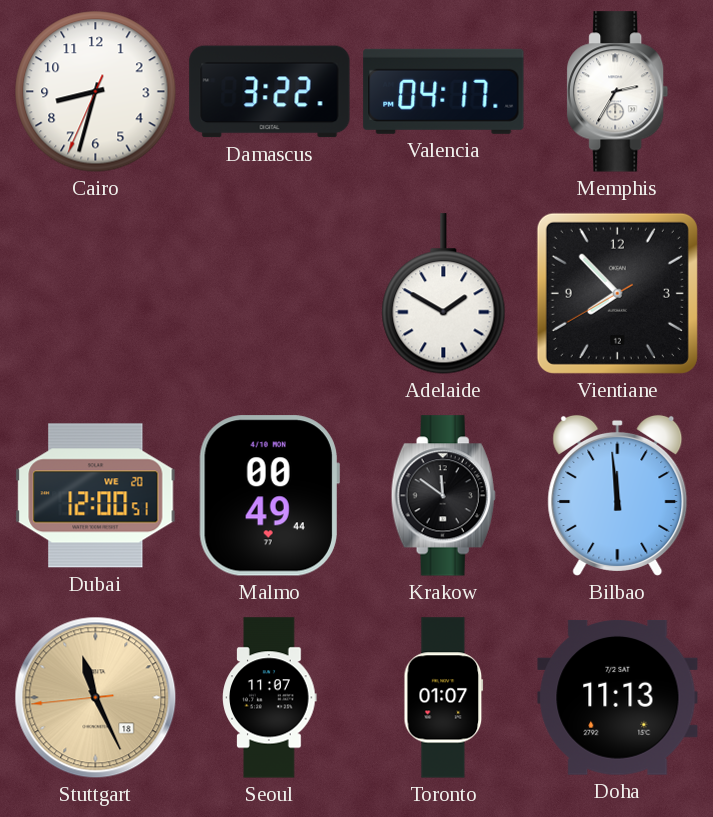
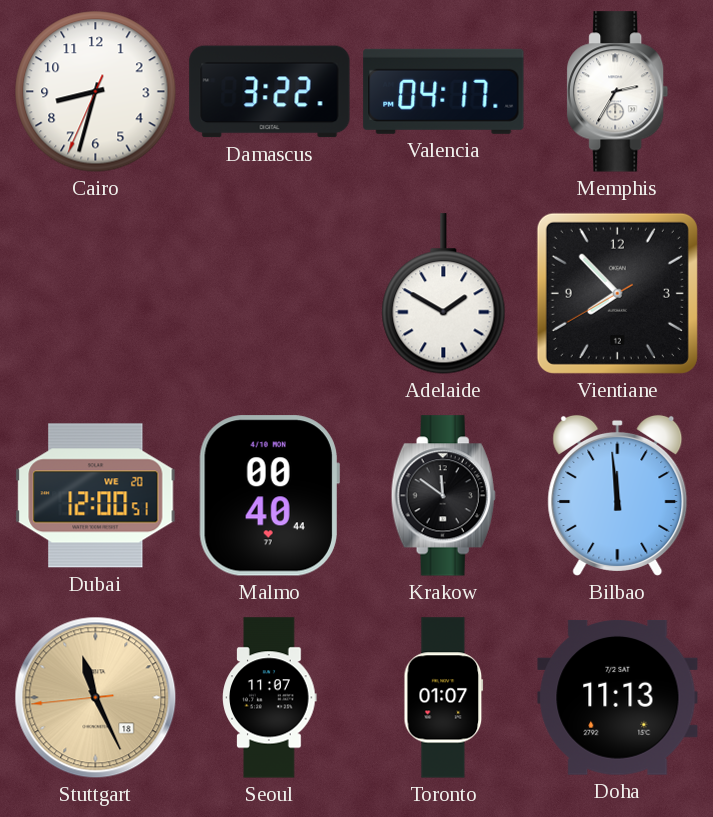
Malmo: 00:49 -> 00:40 (269, 496)
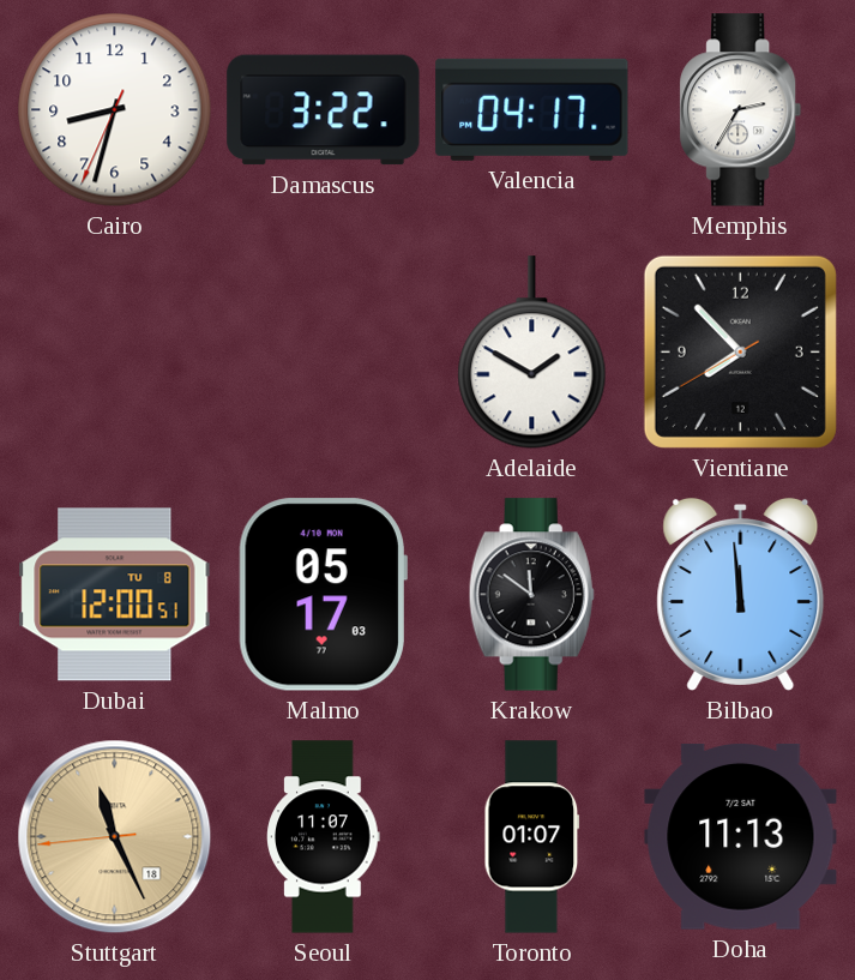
Dubai date: WE 20 -> TU 8 (115, 595)
Malmo: 00:40 -> 05:17 (323, 595)
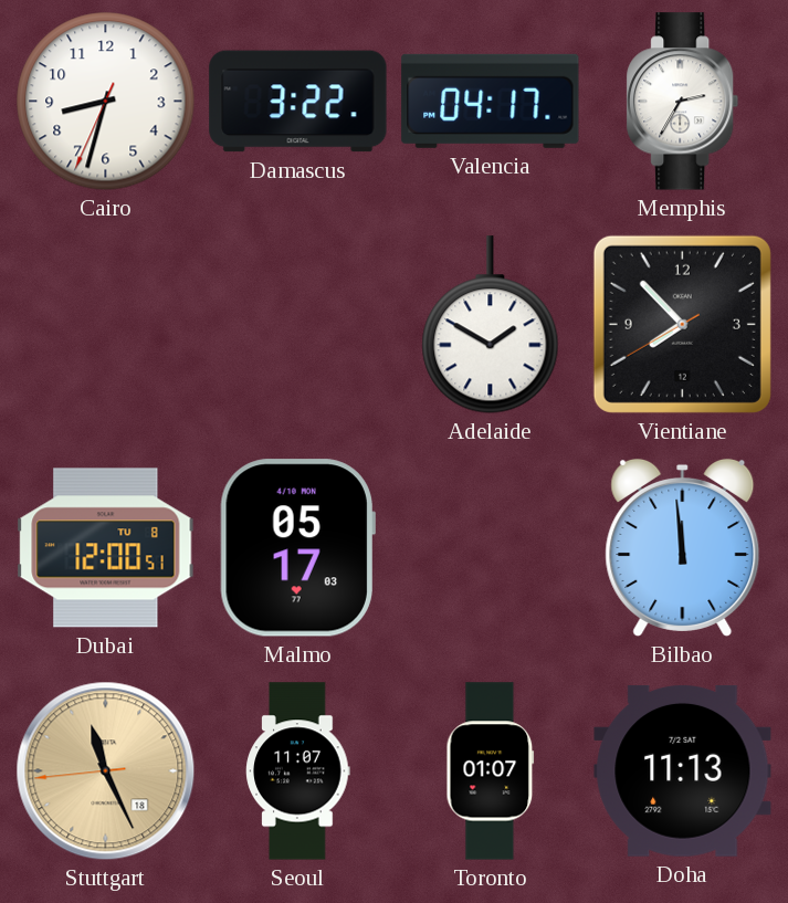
Krakow: 11:51 -> none (531, 595)
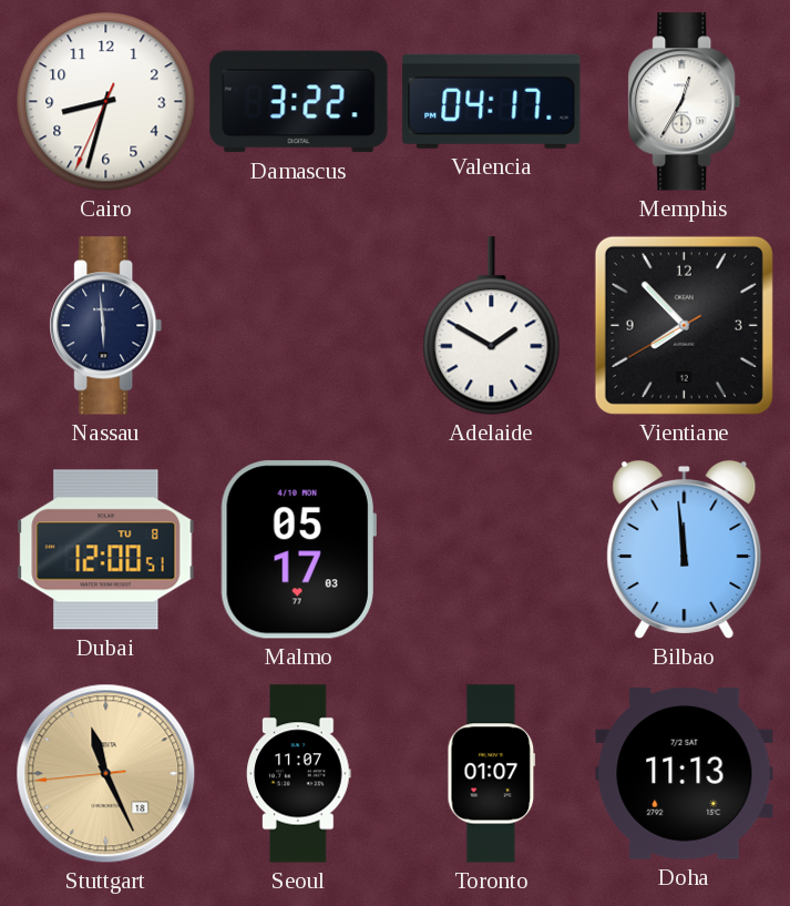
Memphis: 2:35 -> 12:35 (685, 102)
Nassau: none -> 5:59 (106, 326)
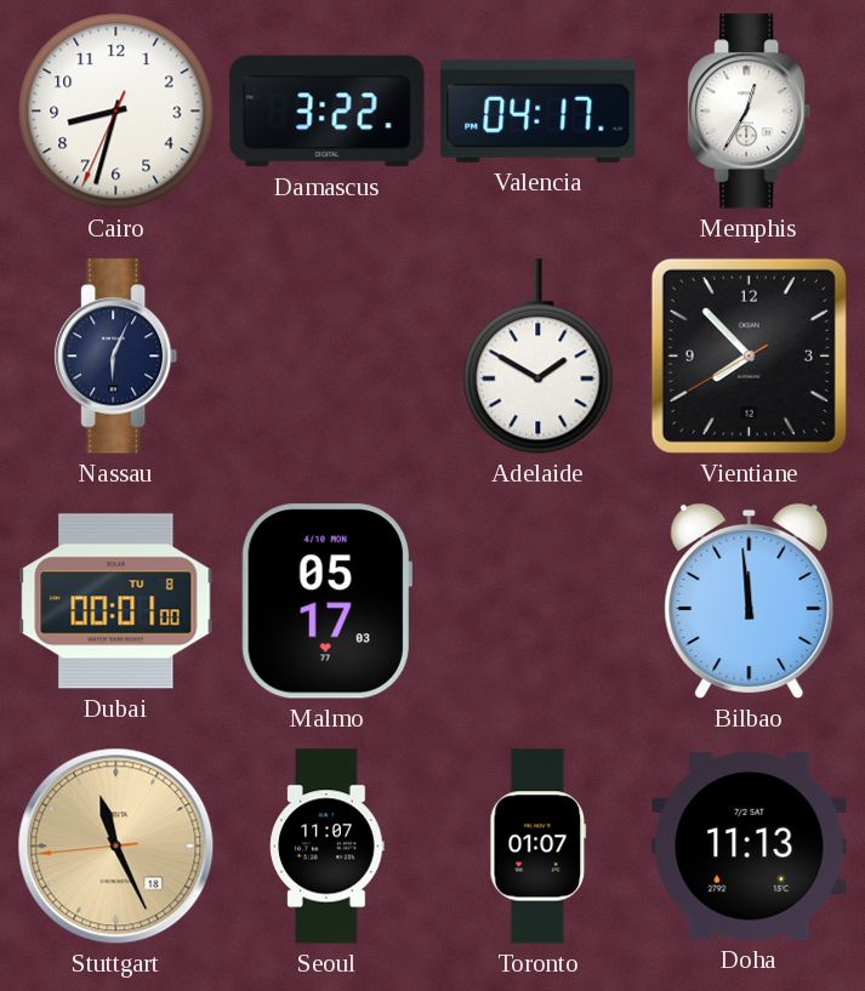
Nassau: 5:59 -> 6:04 (116, 357)
Dubai: 12:00 -> 00:01 (116, 602)
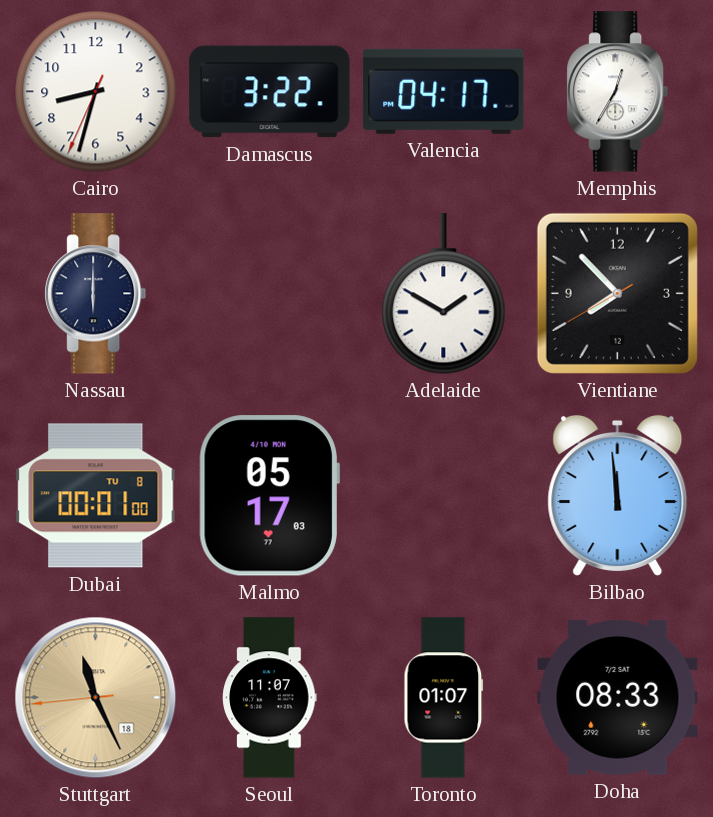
Nassau: 6:04 -> 6:00 (96, 294)
Doha: 11:13 -> 08:33 (618, 697)
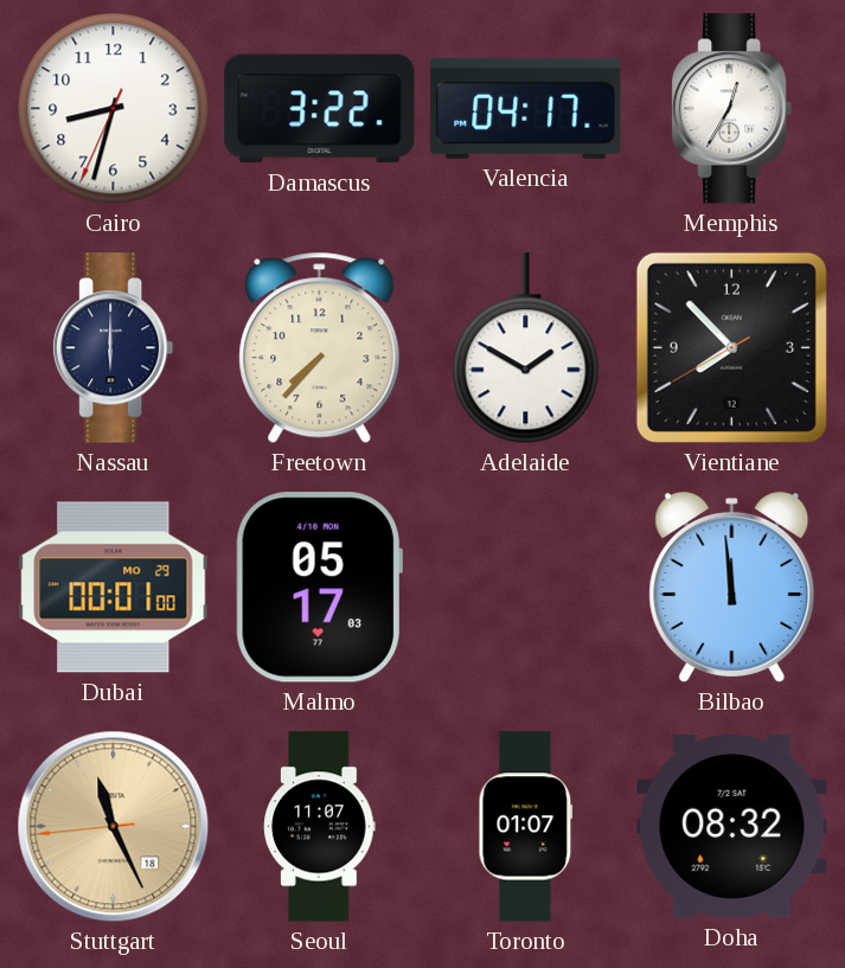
Freetown: none -> 7:37 (320, 348)
Dubai date: TU 8 -> MO 29 (114, 588)
Doha: 08:33 -> 08:32 (732, 826)
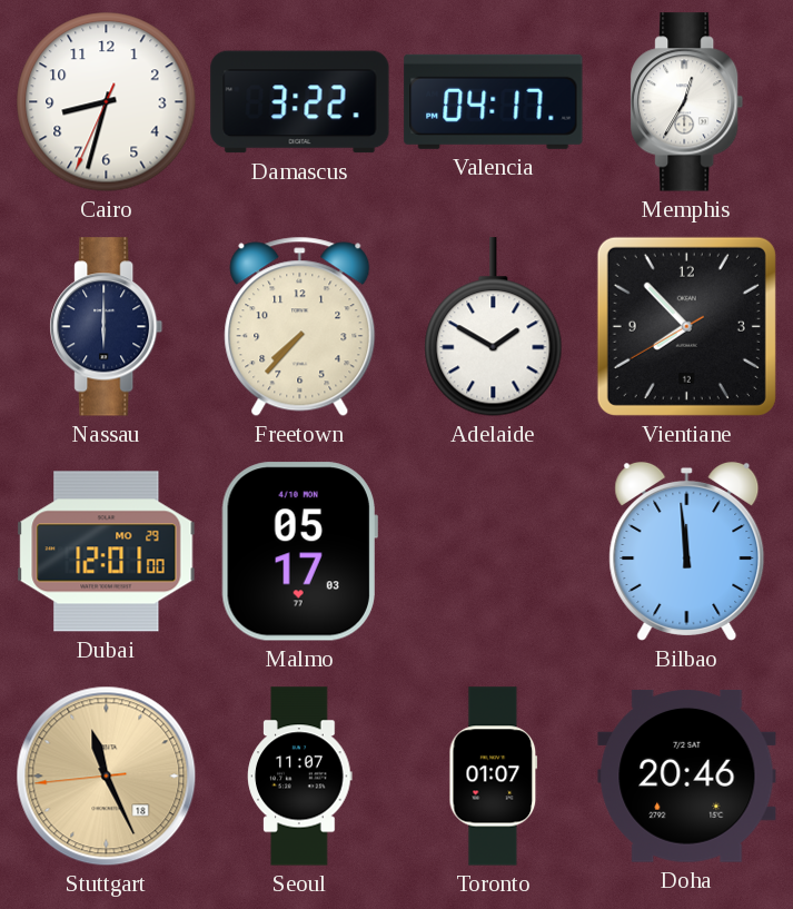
Dubai: 00:01 -> 12:01 (107, 552)
Doha: 08:32 -> 20:46 (687, 775)
